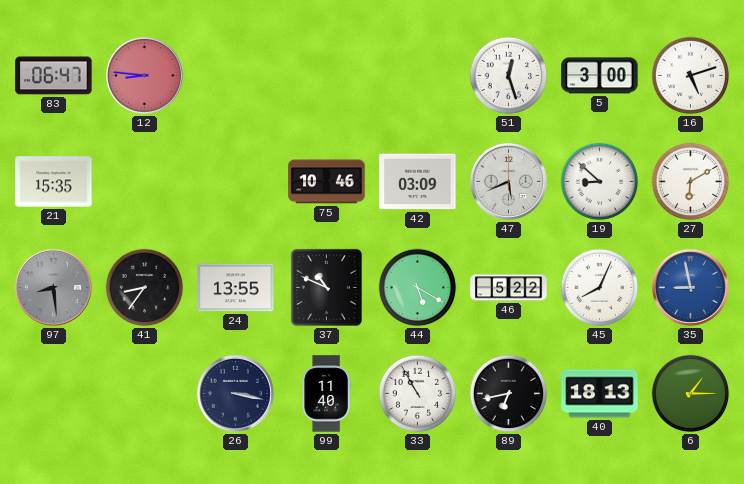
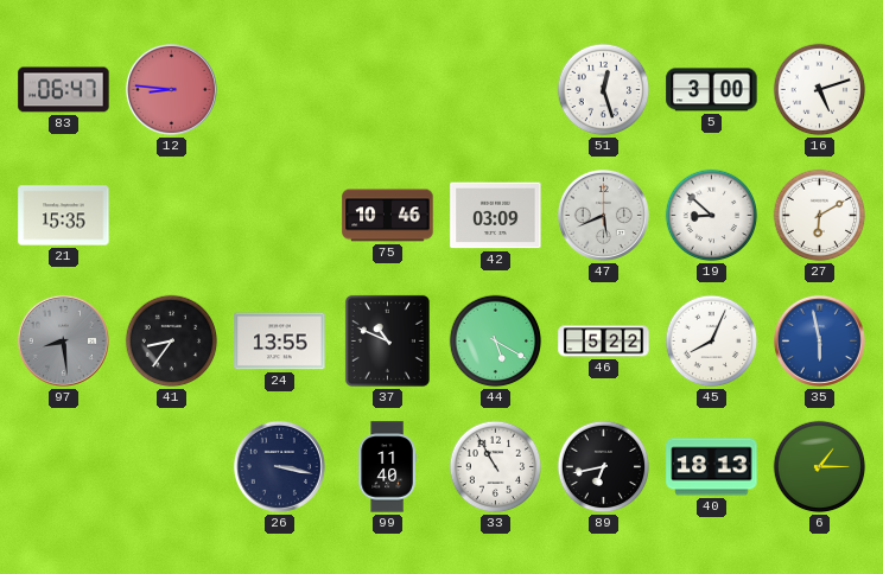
35: 8:58 -> 5:58 (819, 340)
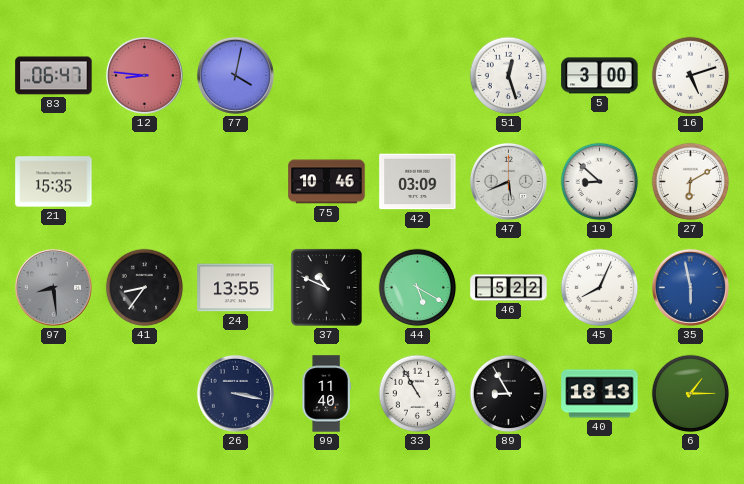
77: none -> 4:02 (235, 75)
89: 6:43 -> 8:55 (509, 394)
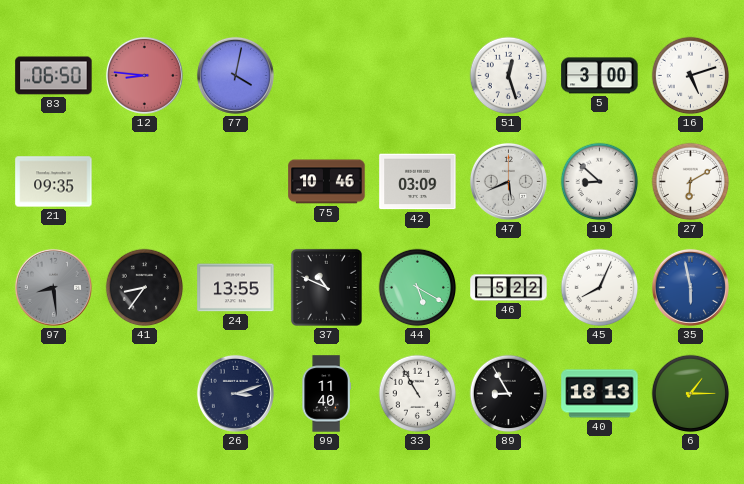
83: 06:47 -> 06:50 (54, 76)
21: 15:35 -> 09:35 (54, 182)
26: 3:17 -> 3:12 (235, 393)
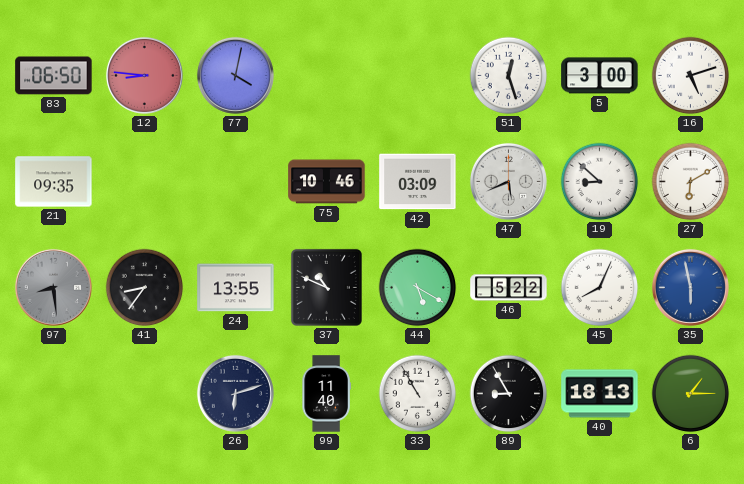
26: 3:12 -> 6:12 (235, 393)
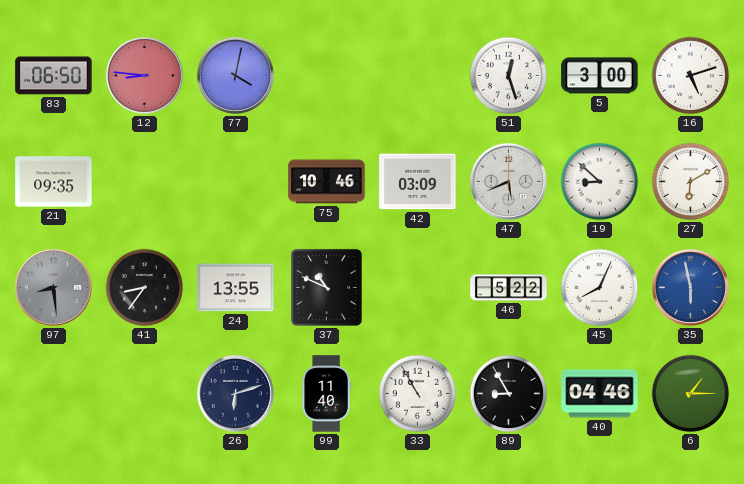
44: 5:20 -> none (418, 288)
40: 18:13 -> 04:46 (600, 394)
